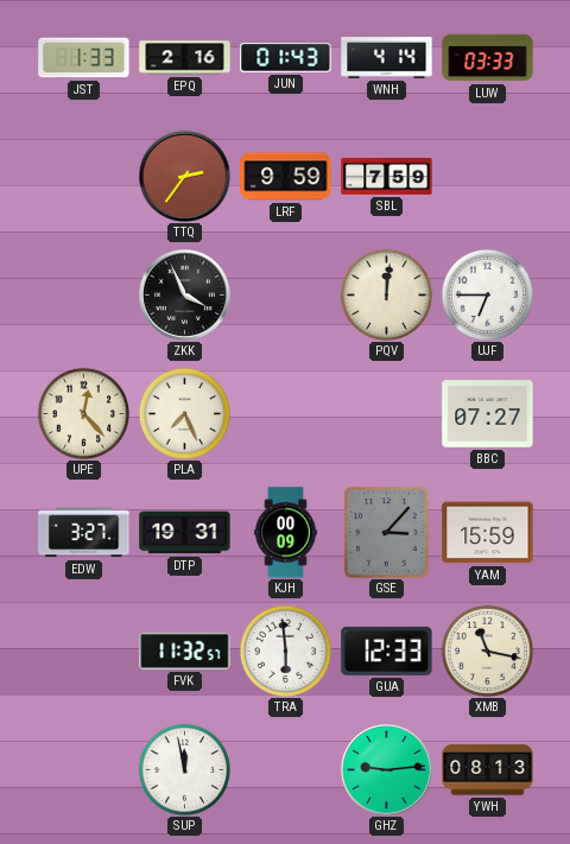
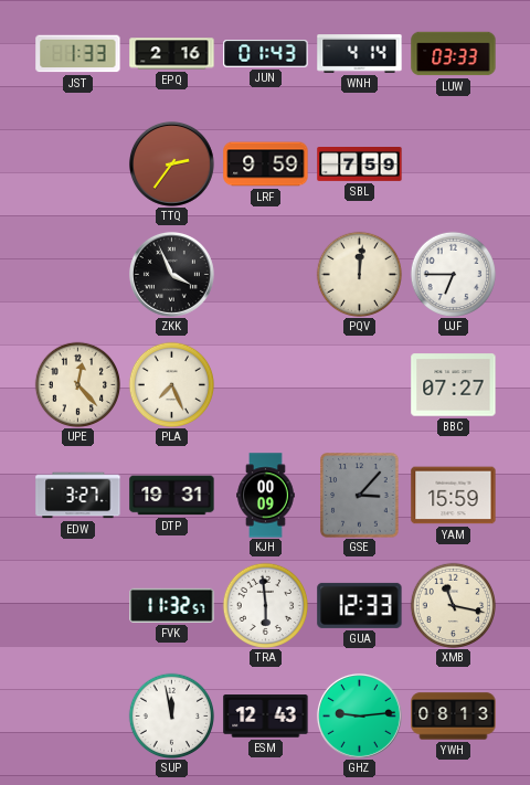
ESM: none -> 12:43 (266, 717)
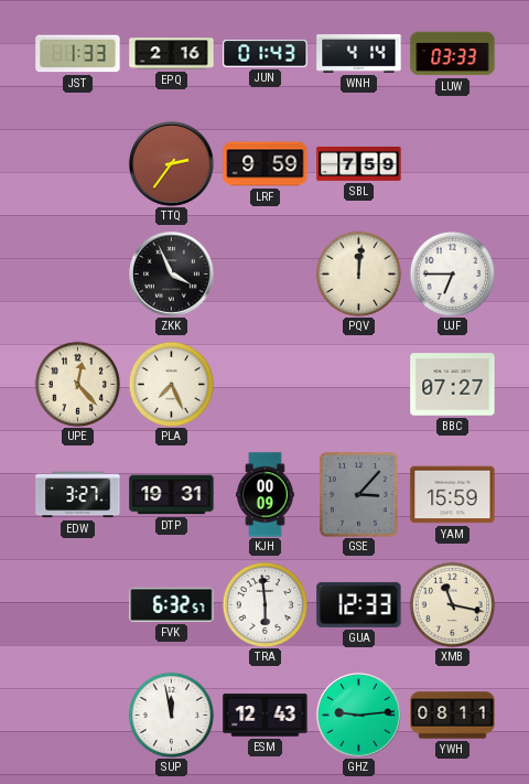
FVK: 11:32 -> 6:32 (172, 604)
YWH: 08:13 -> 08:11 (453, 716)
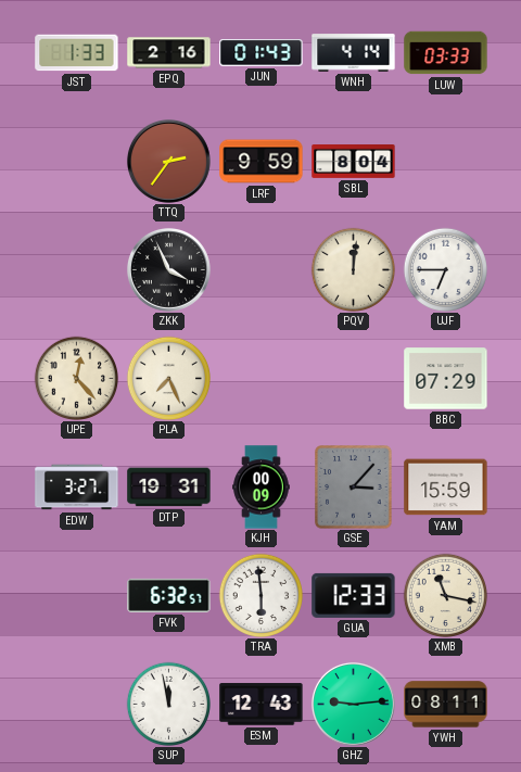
SBL: 7:59 -> 8:04 (354, 162)
BBC: 07:27 -> 07:29 (446, 379)
